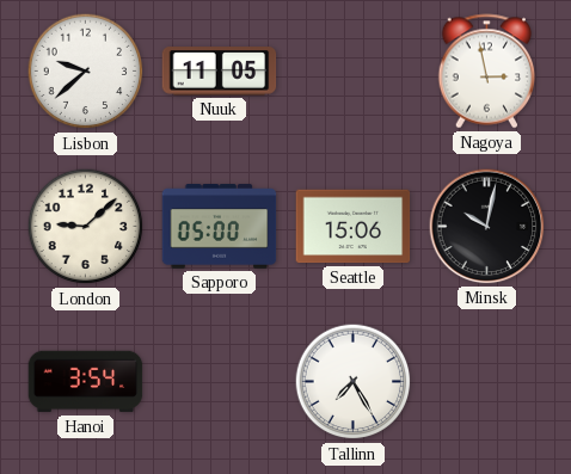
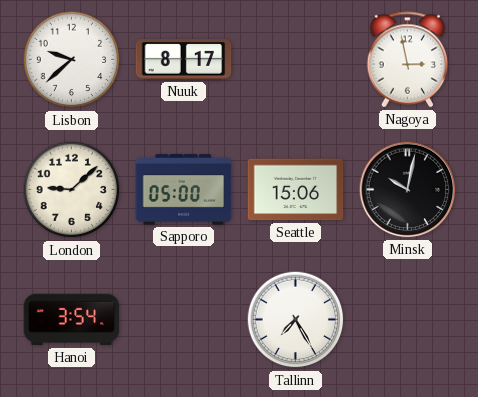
Nuuk: 11:05 -> 8:17 (184, 60)
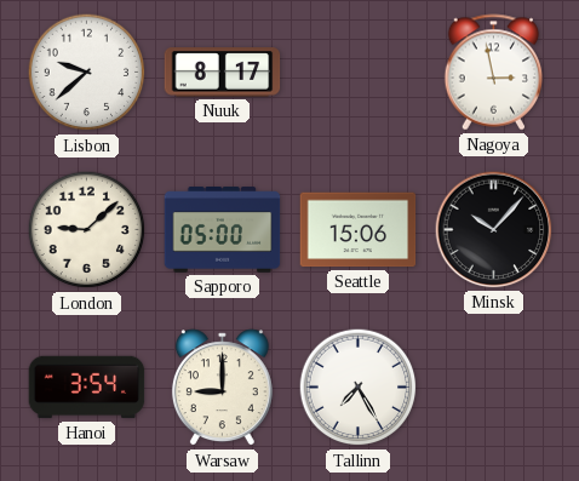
Minsk: 10:02 -> 10:07 (494, 230)
Warsaw: none -> 9:00 (222, 388)
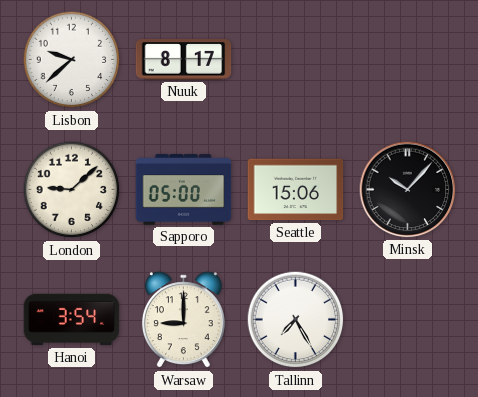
Nagoya: 2:58 -> none (494, 73)
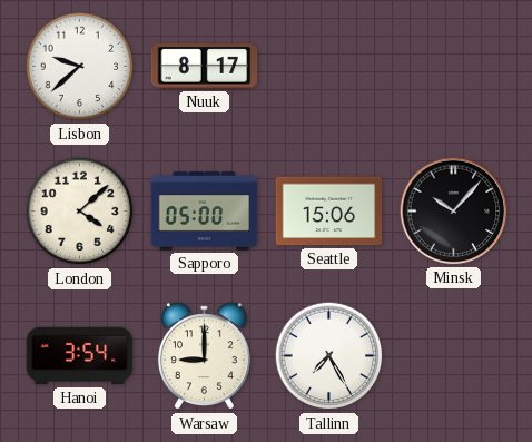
London: 9:08 -> 4:08 (80, 212)
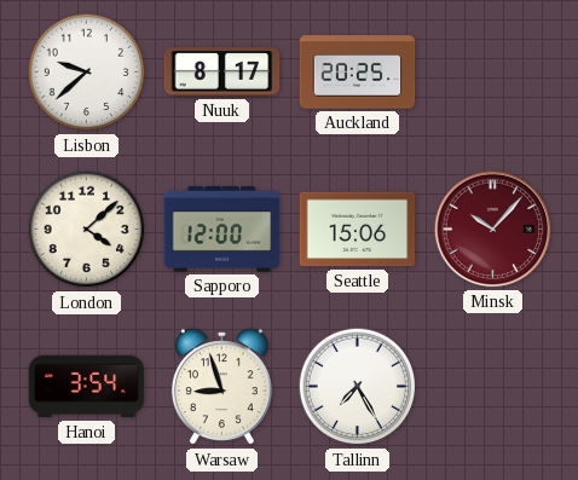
Auckland: none -> 20:25 (358, 73)
Sapporo: 05:00 -> 12:00 (222, 230)
Minsk dial: black -> burgundy (493, 230)
Warsaw: 9:00 -> 8:57 (221, 387)
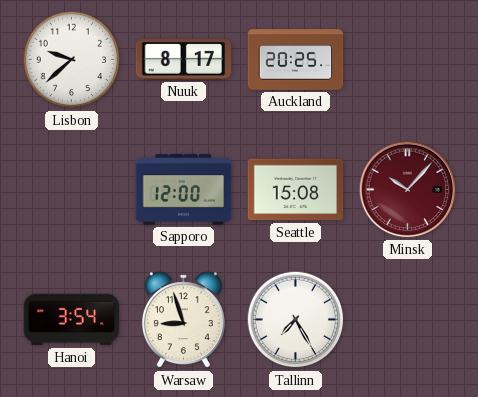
London: 4:08 -> none (87, 230)
Seattle: 15:06 -> 15:08 (296, 190)
